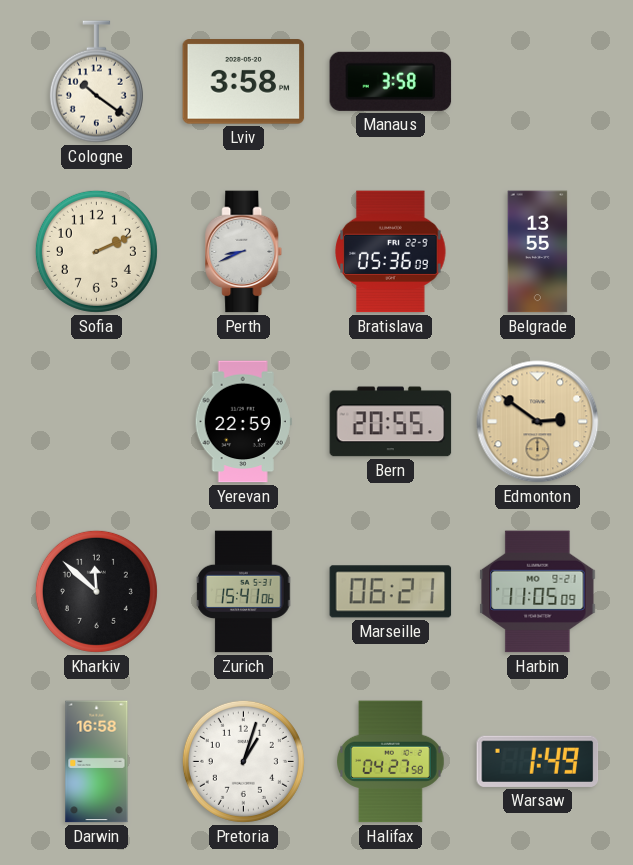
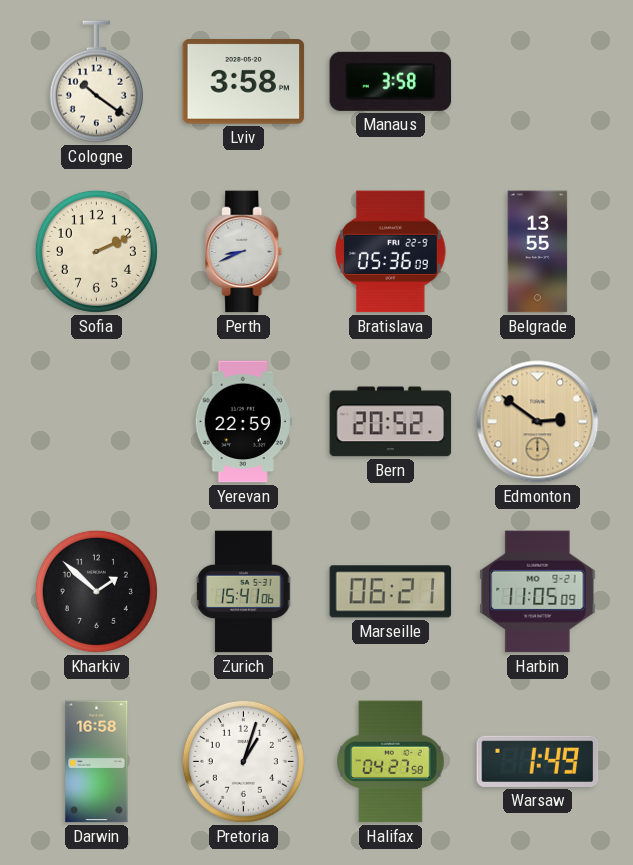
Bern: 20:55 -> 20:52 (391, 422)
Kharkiv: 11:52 -> 1:52 (96, 591)
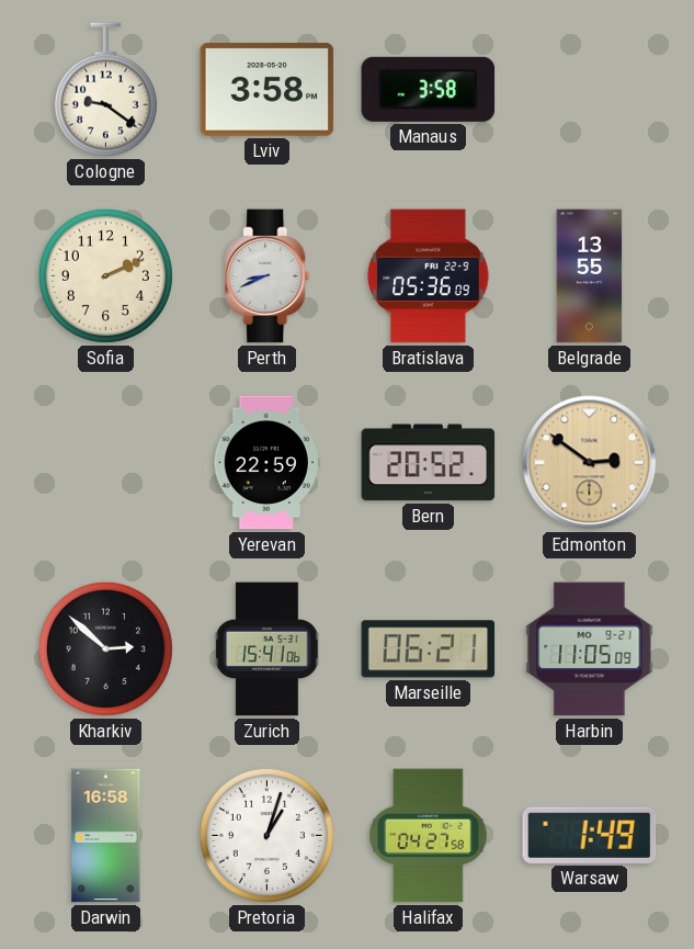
Cologne: 10:21 -> 9:21 (105, 90)
Kharkiv: 1:52 -> 2:52 (105, 648)
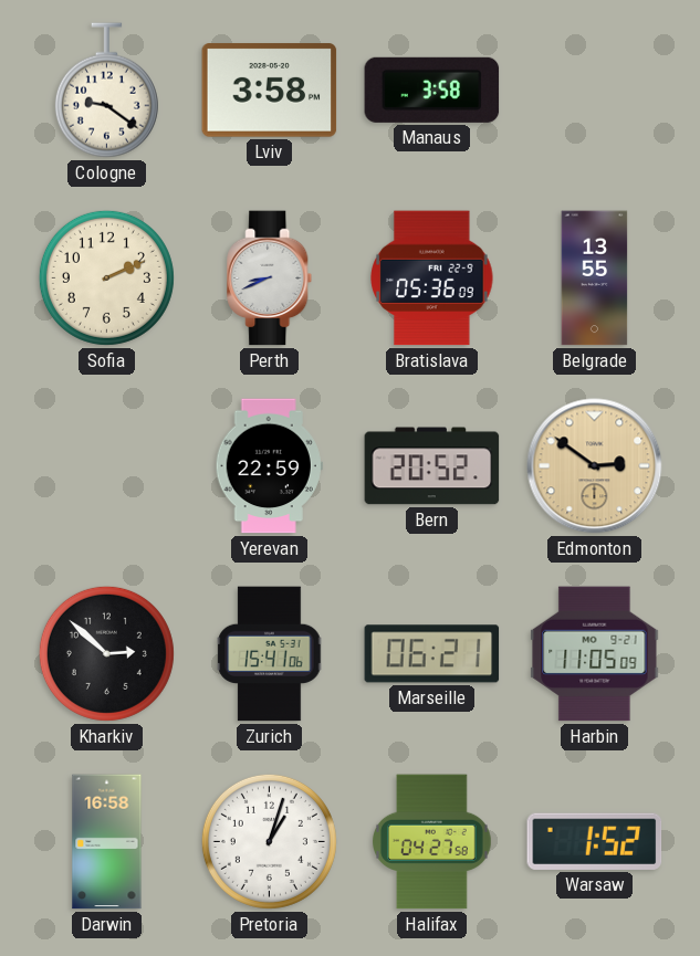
Warsaw: 1:49 -> 1:52 (595, 841)
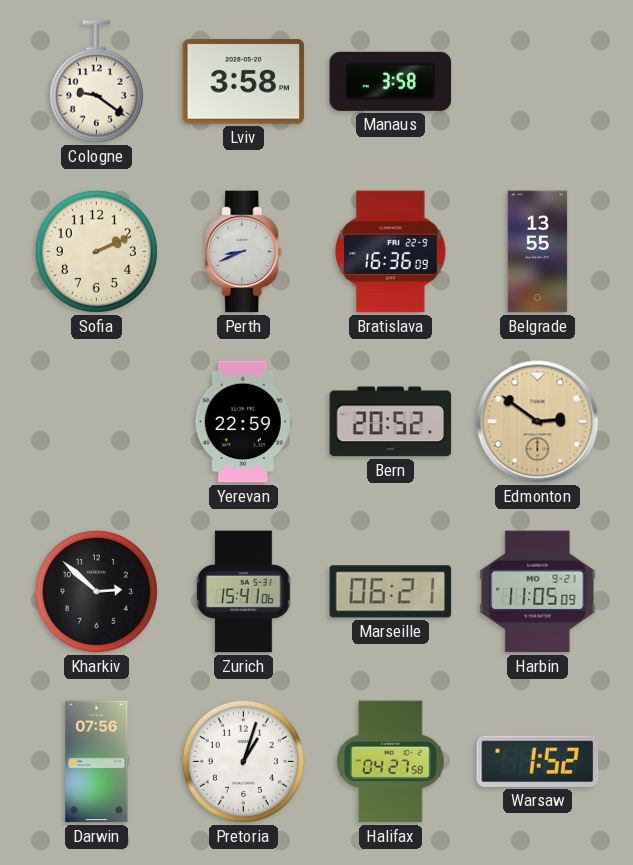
Bratislava: 05:36 -> 16:36 (391, 252)
Darwin: 16:58 -> 07:56 (97, 762)
